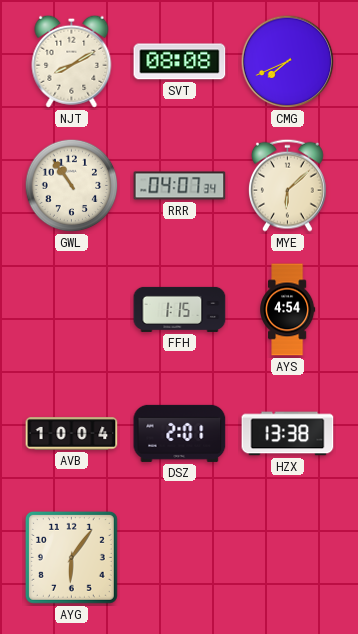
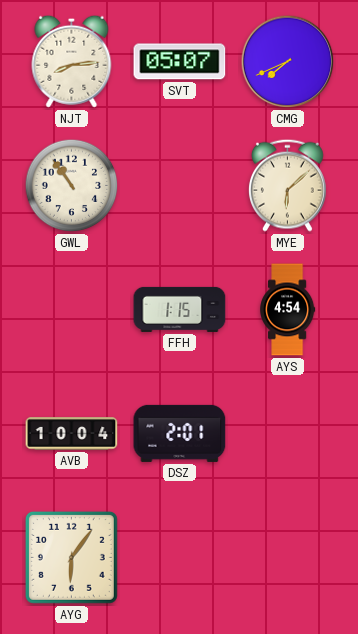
NJT: 8:10 -> 8:14 (72, 61)
SVT: 08:08 -> 05:07 (180, 62)
RRR: 04:07 -> none (180, 186)
HZX: 13:38 -> none (288, 434)
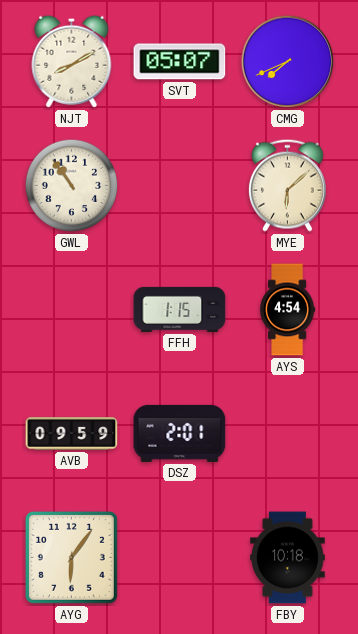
NJT: 8:14 -> 8:10 (72, 61)
AVB: 10:04 -> 09:59 (72, 434)
FBY: none -> 10:18 (288, 558)
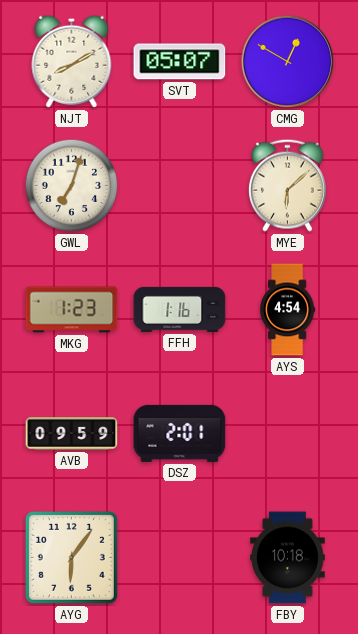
CMG: 7:41 -> 12:50 (288, 62)
GWL: 10:54 -> 7:03 (72, 186)
MKG: none -> 1:23 (72, 310)
FFH: 1:15 -> 1:16 (180, 309)
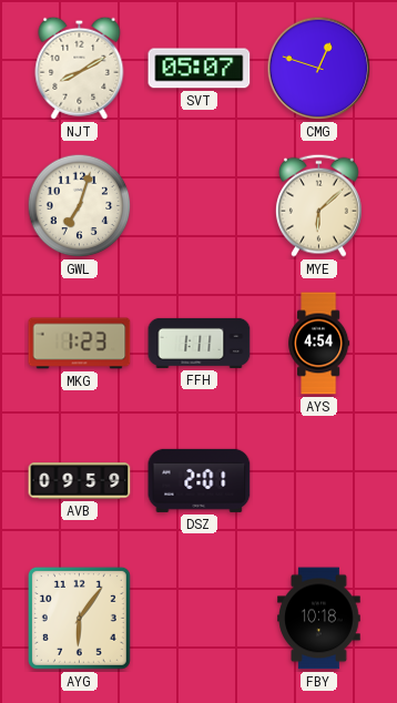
CMG: 12:50 -> 12:48 (319, 69)
FFH: 1:16 -> 1:11 (200, 343)
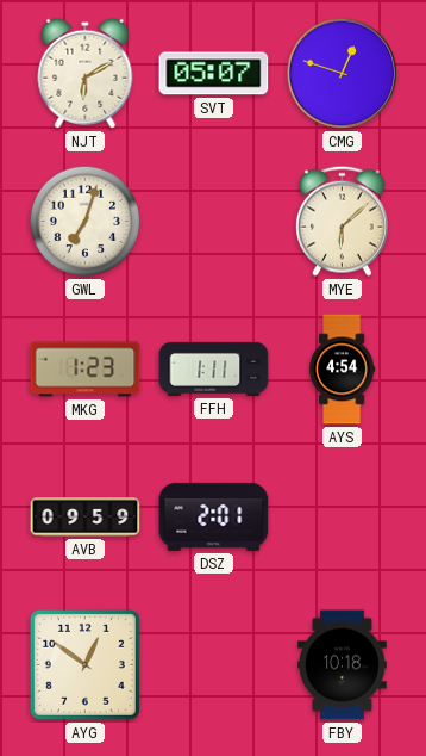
NJT: 8:10 -> 6:10 (86, 73)
AYG: 6:06 -> 12:51 (84, 664)
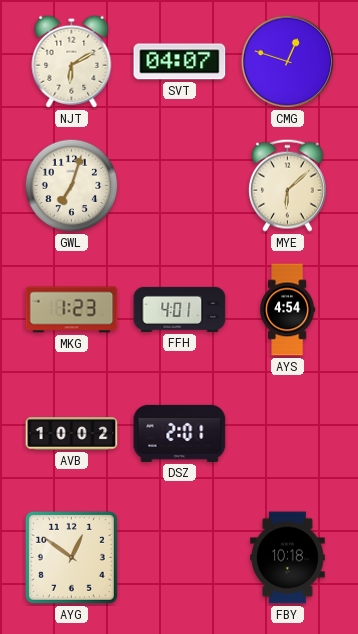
SVT: 05:07 -> 04:07 (180, 62)
FFH: 1:11 -> 4:01 (180, 309)
AVB: 09:59 -> 10:02 (72, 434)
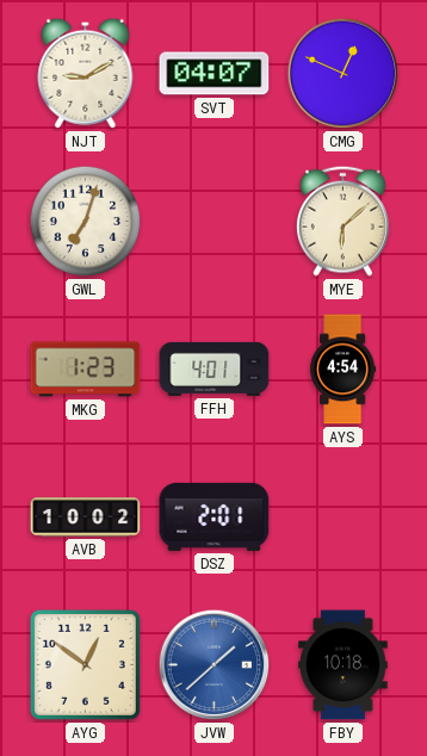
NJT: 6:10 -> 9:10 (86, 73)
CMG: 12:48 -> 12:49 (344, 74)
JVW: none -> 1:38 (215, 665)
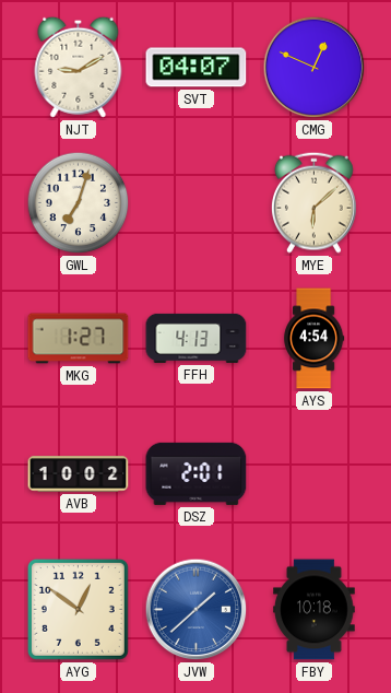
MKG: 1:23 -> 1:27 (79, 339)
FFH: 4:01 -> 4:13 (197, 338)
